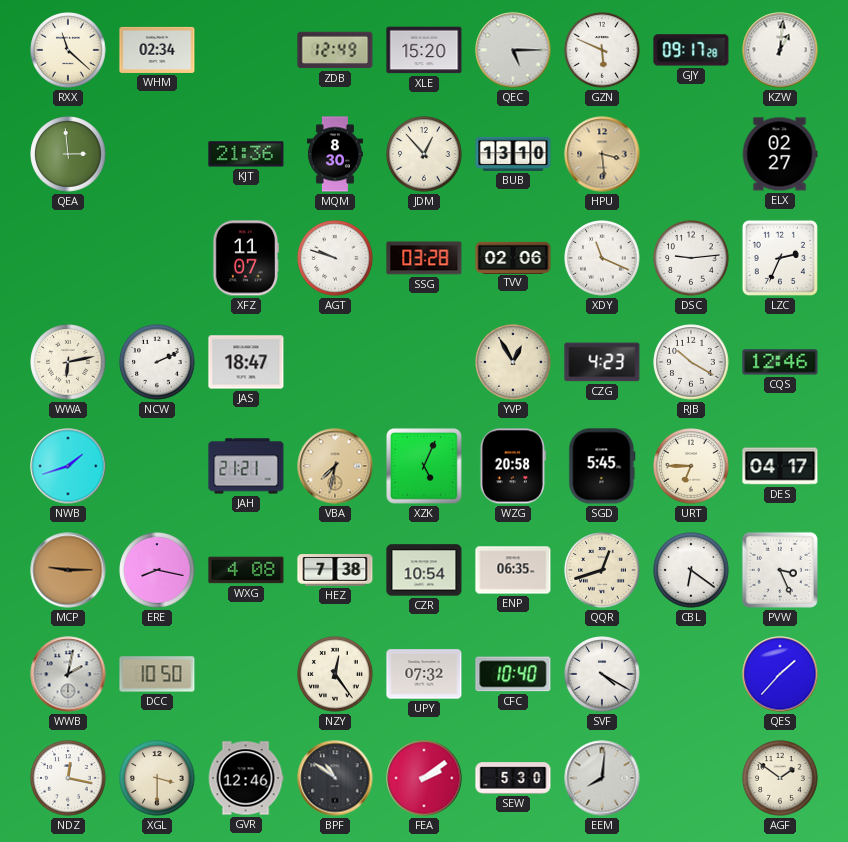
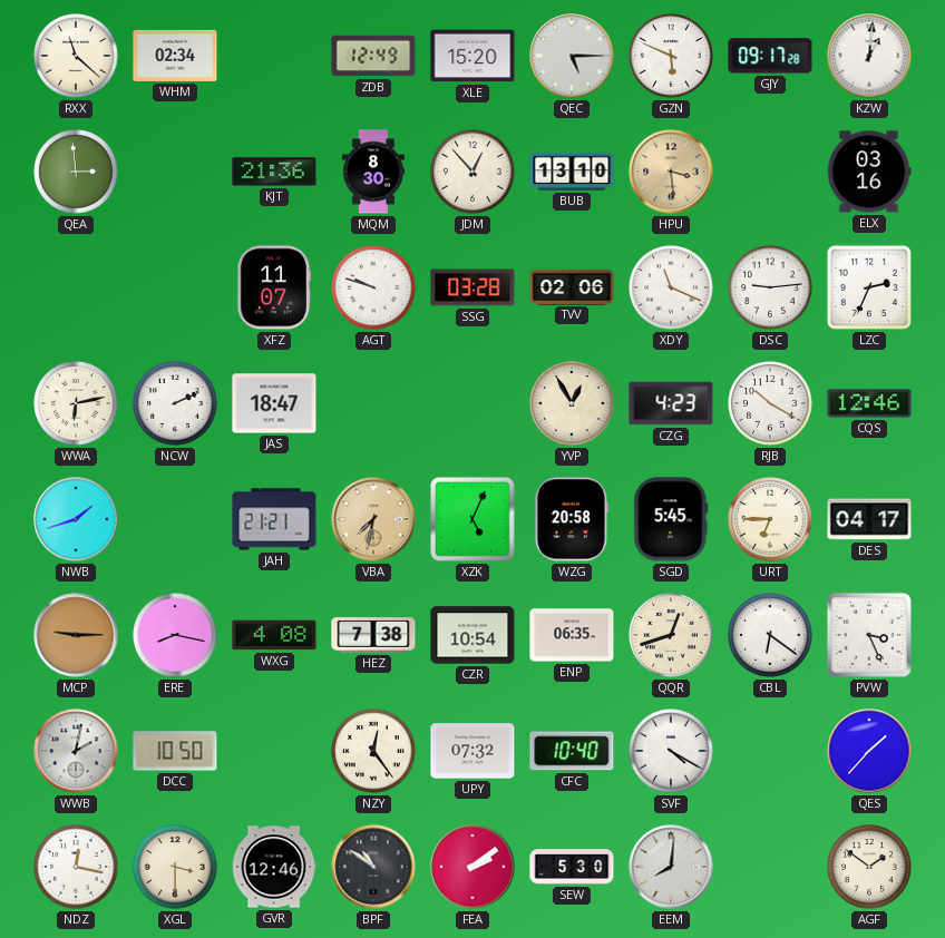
ELX: 02:27 -> 03:16 (869, 172)
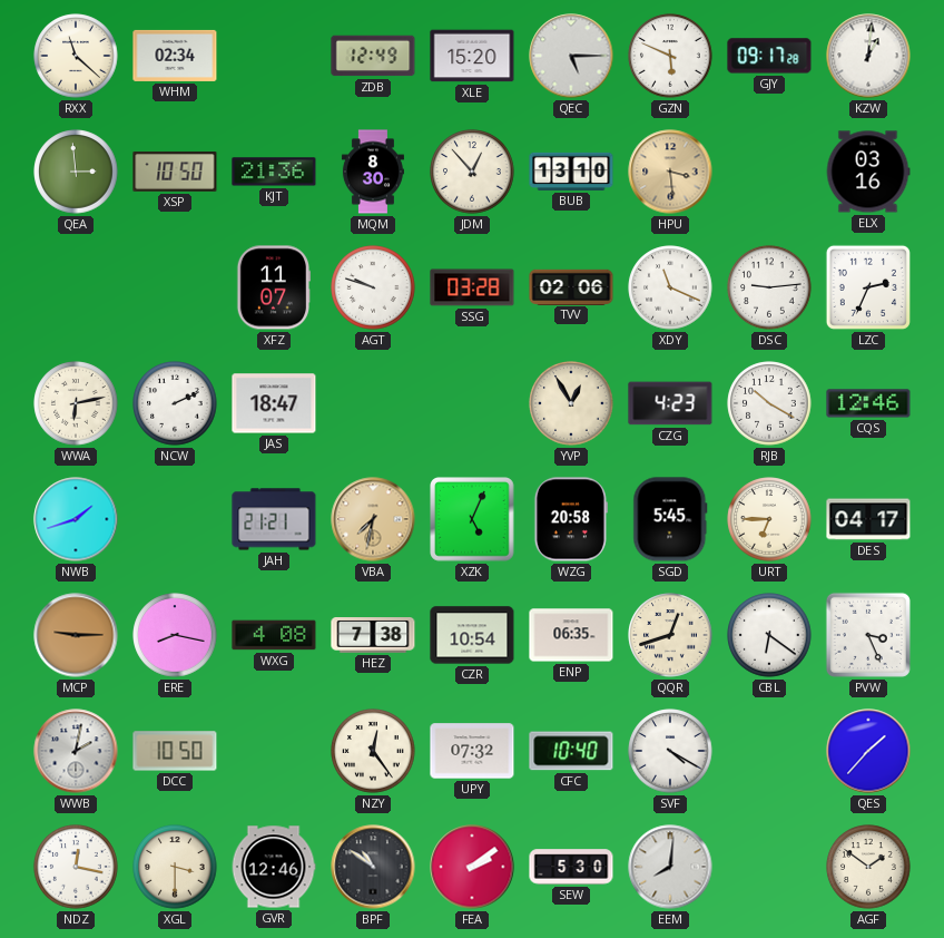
XSP: none -> 10:50 (175, 172)
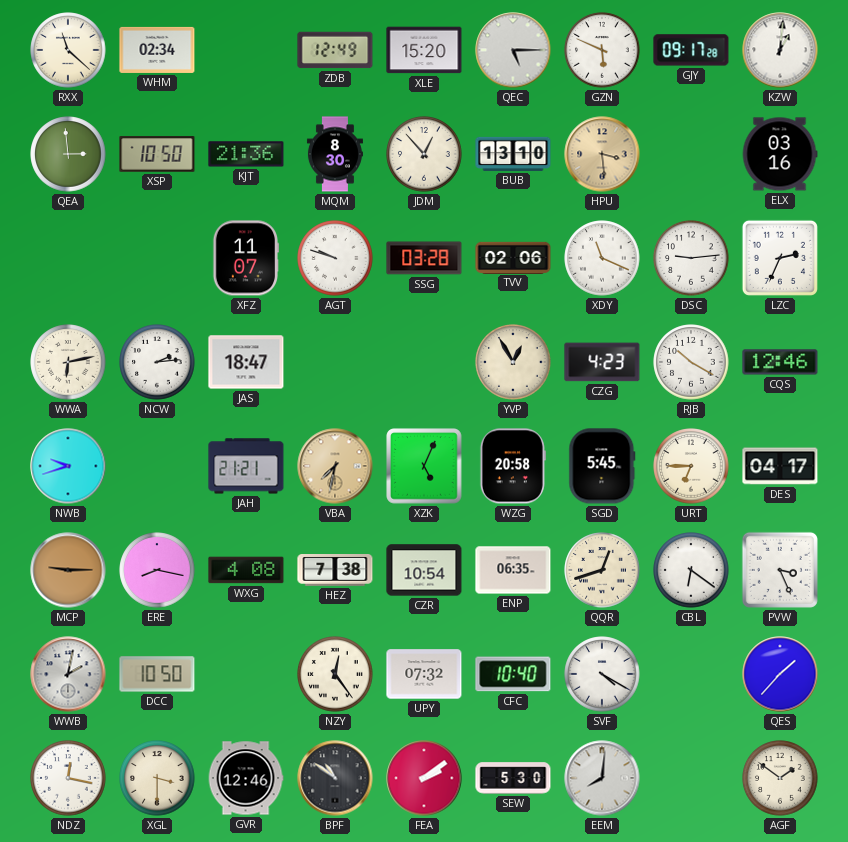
NCW: 2:11 -> 2:14 (157, 362)
NWB: 1:42 -> 9:42 (68, 466)
